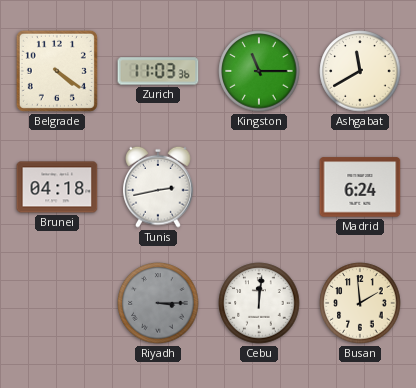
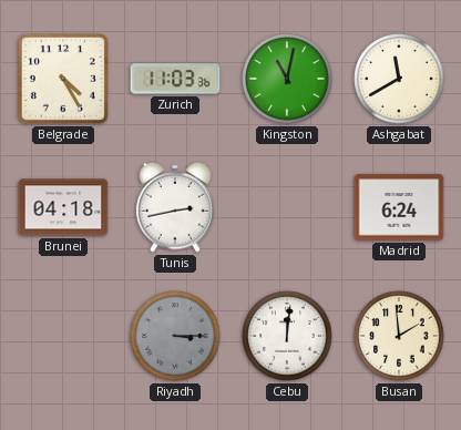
Belgrade: 4:21 -> 4:25 (63, 79)
Kingston: 11:15 -> 11:02 (287, 79)
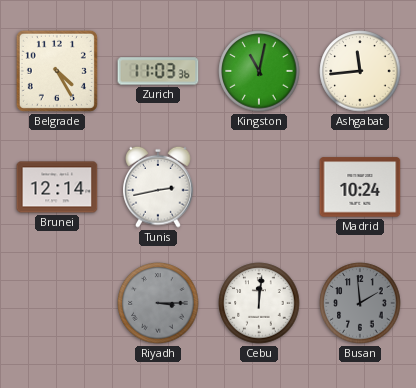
Ashgabat: 11:40 -> 11:44 (360, 71)
Brunei: 04:18 -> 12:14 (57, 187)
Madrid: 6:24 -> 10:24 (360, 187)
Busan dial: cream -> grey (360, 303)
